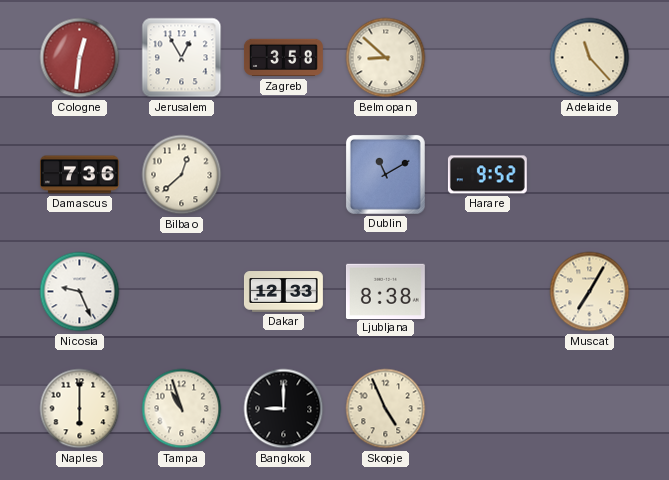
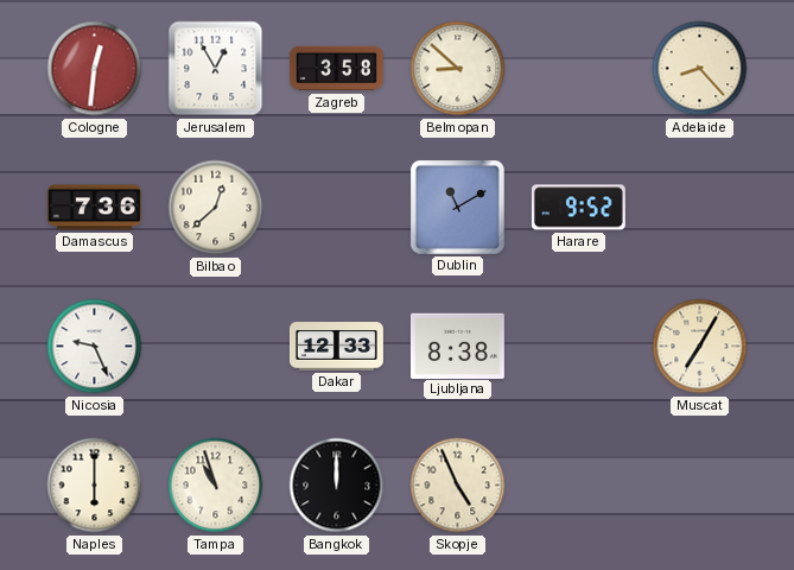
Adelaide: 11:23 -> 8:23 (700, 69)
Bangkok: 9:00 -> 12:00 (337, 486)
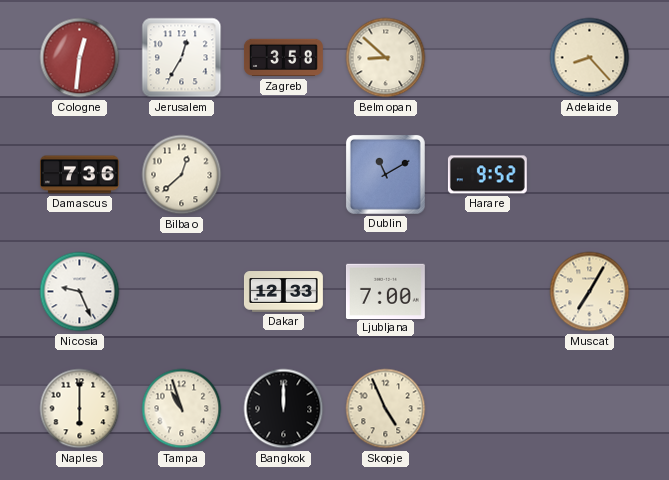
Jerusalem: 12:55 -> 12:35 (182, 58)
Ljubljana: 8:38 -> 7:00 (385, 291)
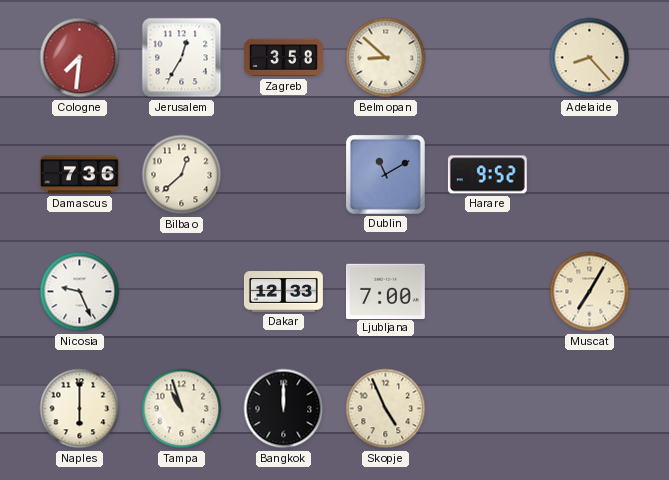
Cologne: 12:31 -> 7:31 (80, 58)
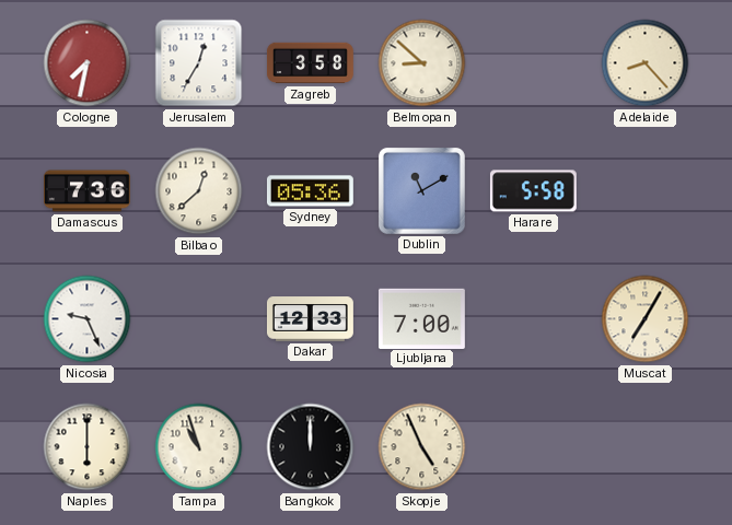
Cologne: 7:31 -> 7:32 (88, 63)
Sydney: none -> 05:36 (310, 191)
Harare: 9:52 -> 5:58 (533, 191)
